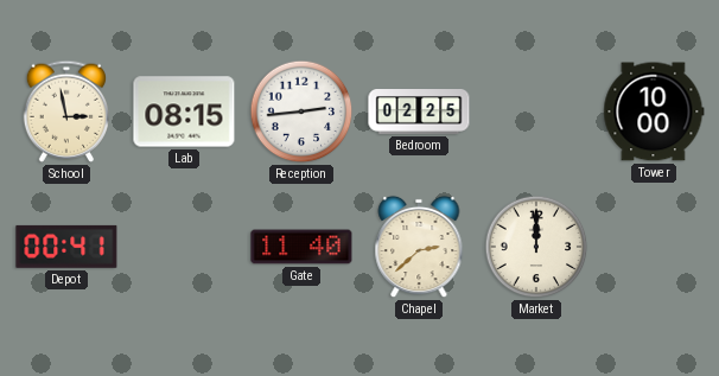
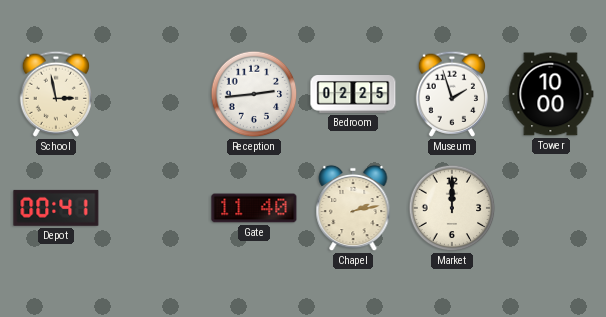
Lab: 08:15 -> none (184, 111)
Museum: none -> 1:57 (451, 94)
Chapel: 2:38 -> 2:13 (353, 208)
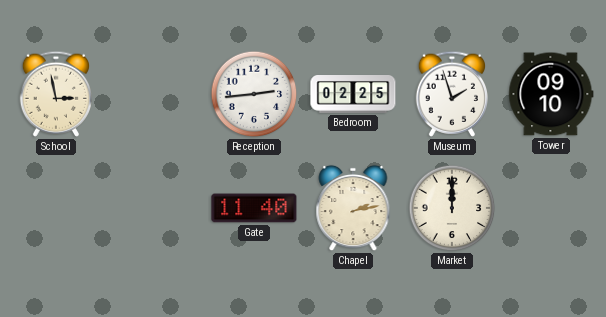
Tower: 10:00 -> 09:10 (551, 94)
Depot: 00:41 -> none (56, 208)
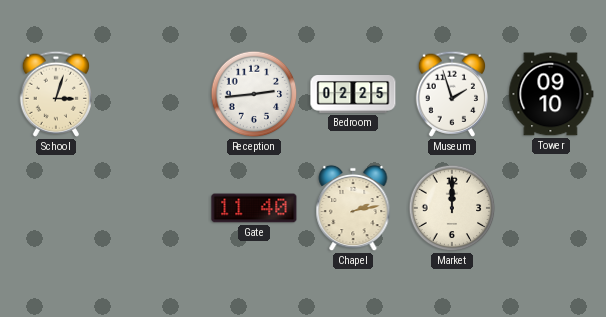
School: 2:58 -> 3:03 (55, 94)
